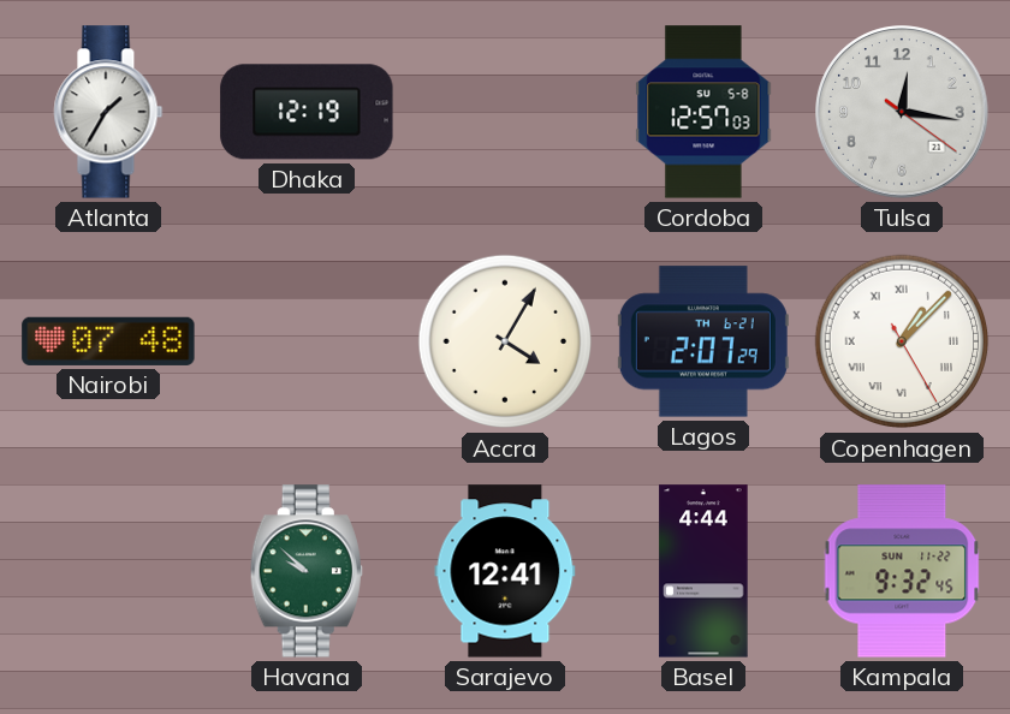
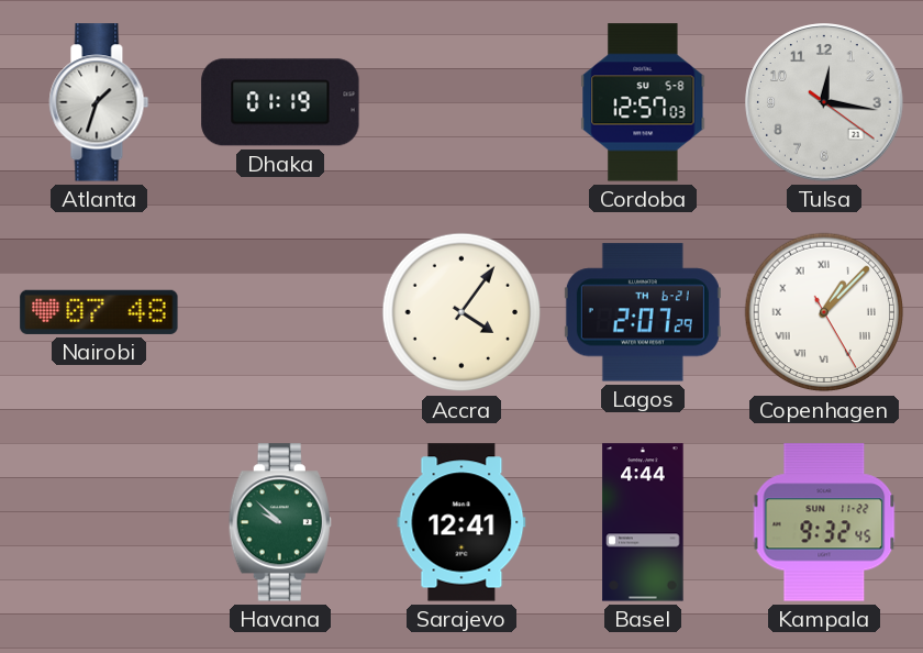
Atlanta: 1:35 -> 1:33 (99, 102)
Dhaka: 12:19 -> 01:19 (280, 102)
Accra: 4:05 -> 4:06 (462, 312)
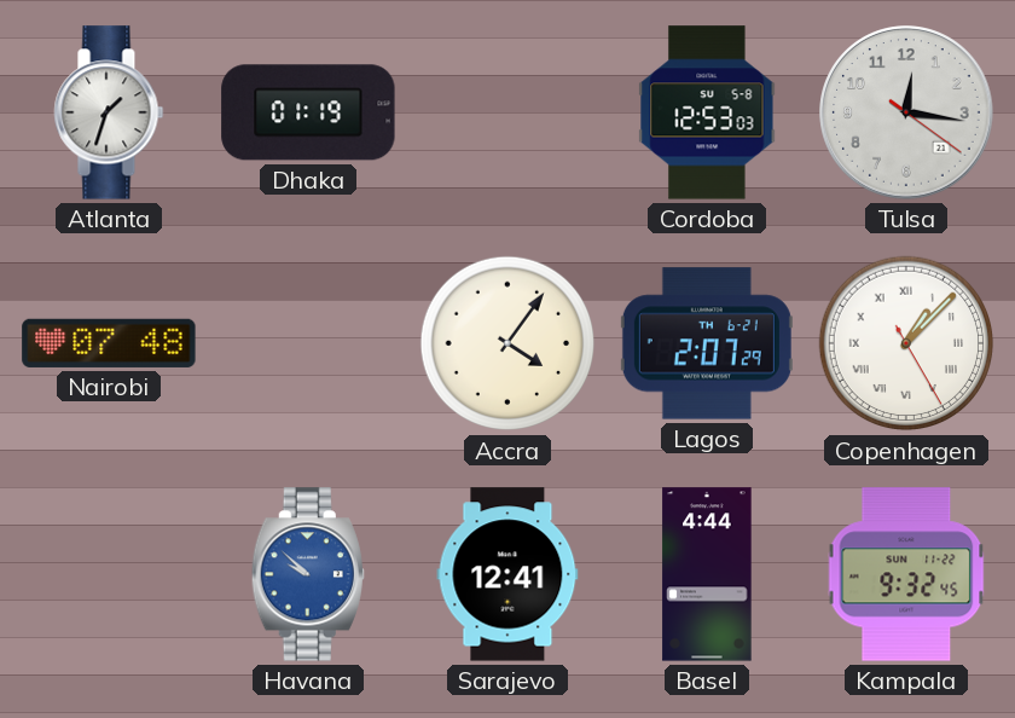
Cordoba: 12:57 -> 12:53 (707, 112)
Havana dial: green -> blue (308, 574)
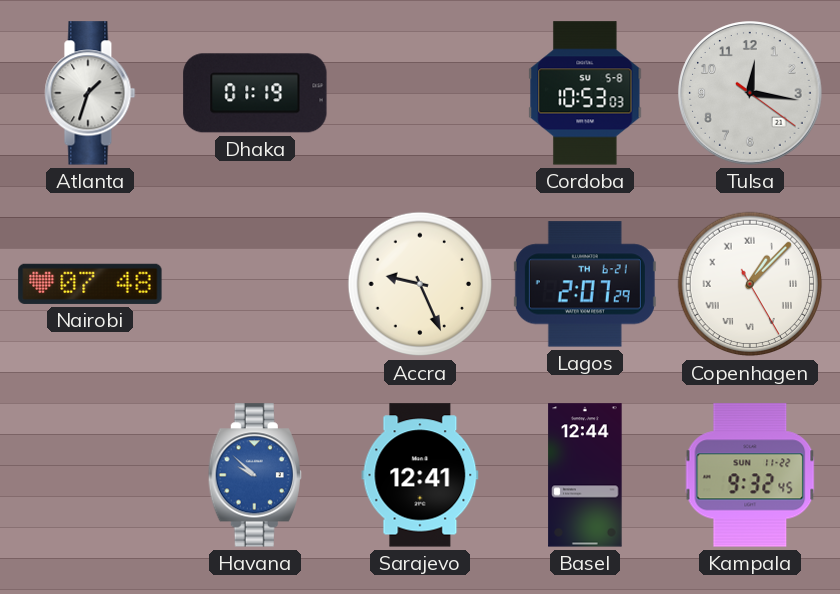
Cordoba: 12:53 -> 10:53 (585, 93)
Accra: 4:06 -> 9:26 (420, 284)
Basel: 4:44 -> 12:44 (585, 475)
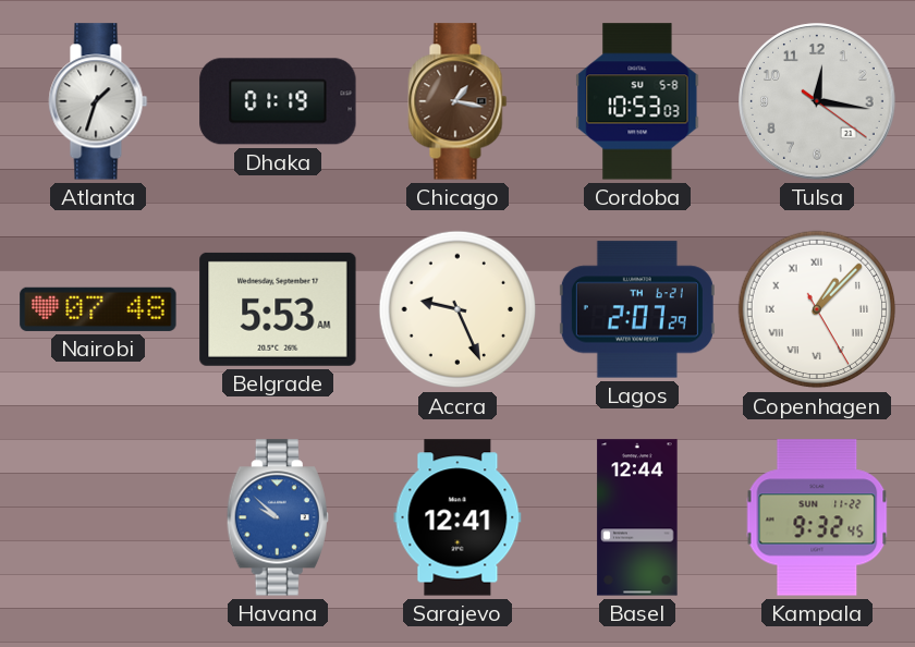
Chicago: none -> 1:17 (457, 101)
Belgrade: none -> 5:53 (278, 309)
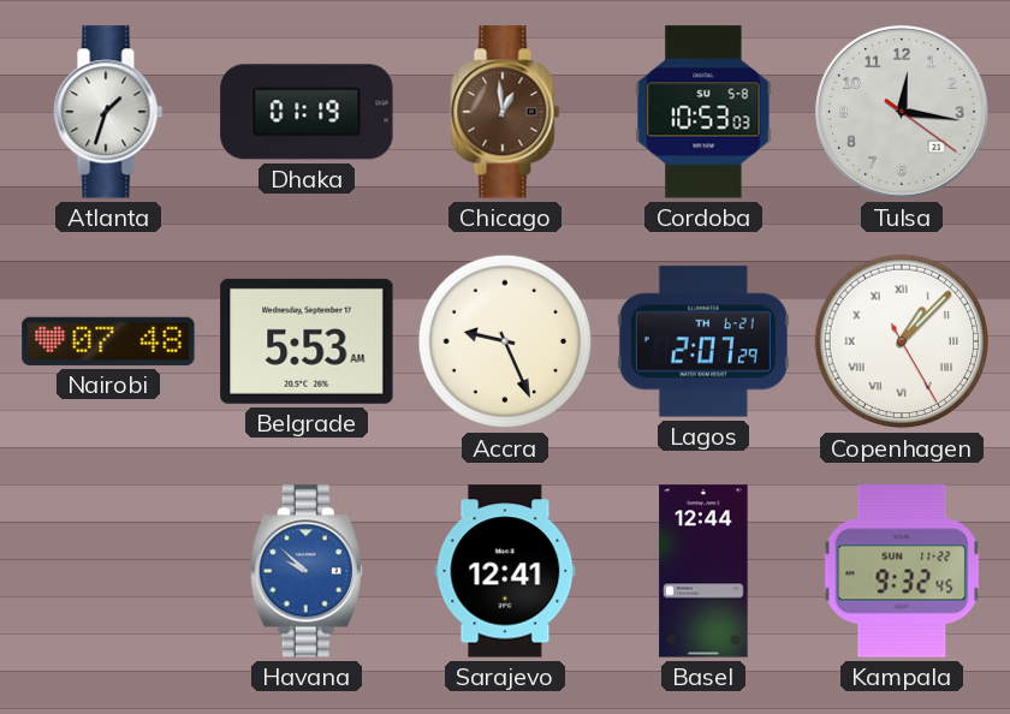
Chicago: 1:17 -> 12:59 (505, 112)
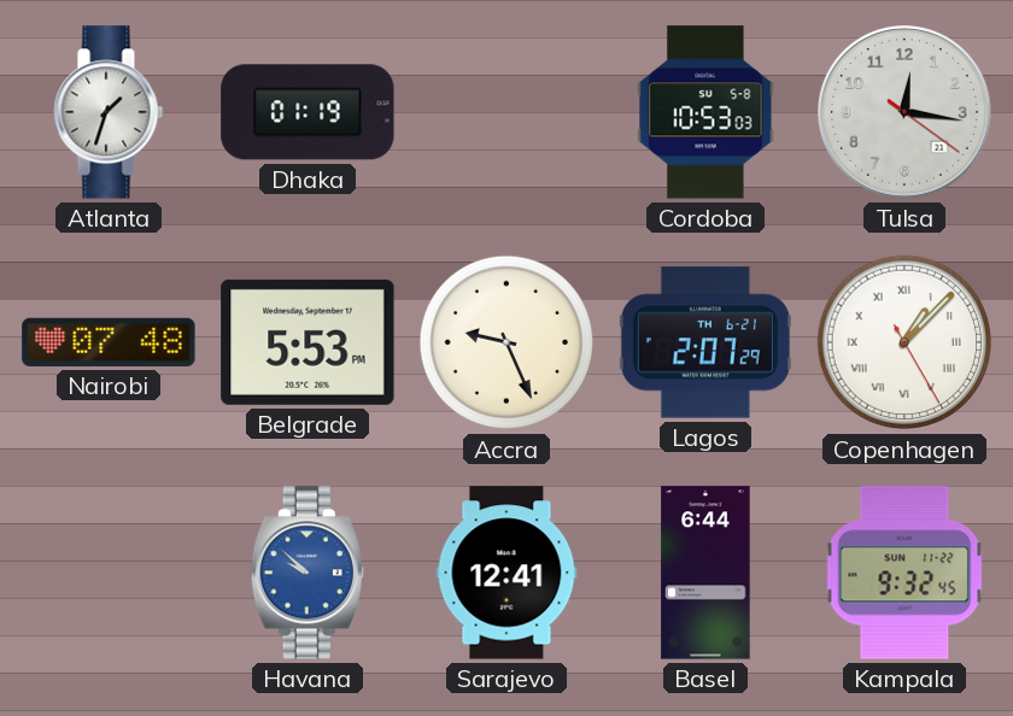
Chicago: 12:59 -> none (505, 112)
Belgrade: 5:53 AM -> 5:53 PM (308, 342)
Basel: 12:44 -> 6:44 (705, 573)
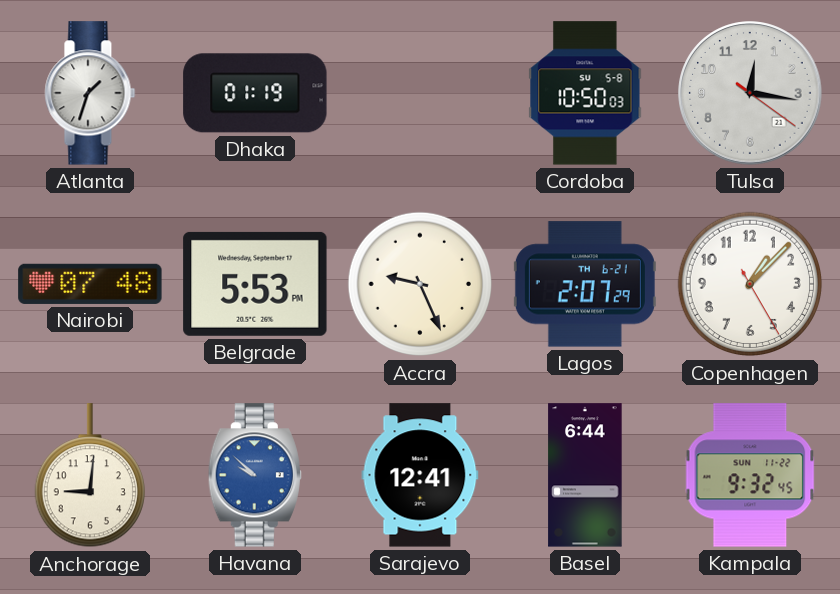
Cordoba: 10:53 -> 10:50 (585, 93)
Copenhagen numerals: Roman -> Arabic (750, 284)
Anchorage: none -> 9:01 (90, 476)
